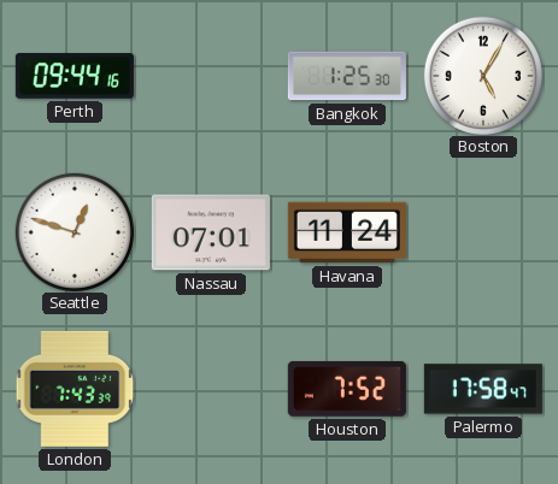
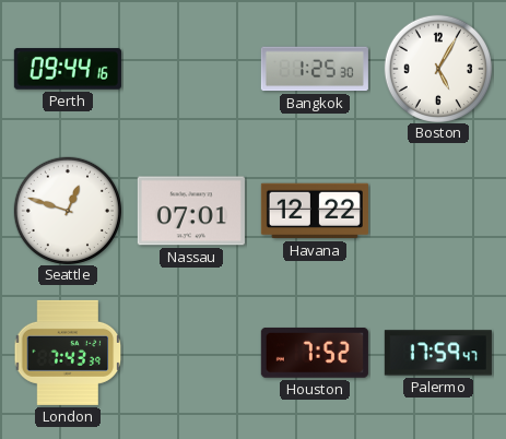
Havana: 11:24 -> 12:22 (315, 211)
Palermo: 17:58 -> 17:59 (438, 353)
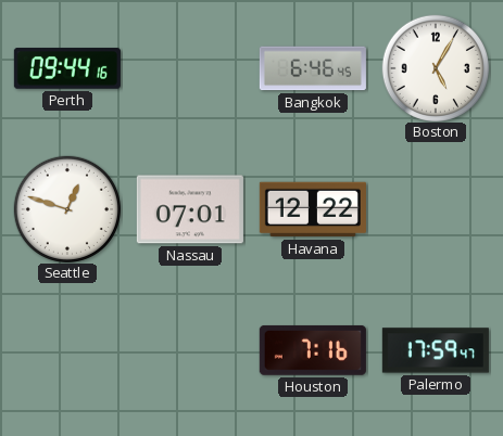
Bangkok: 1:25 -> 6:46 (313, 68)
London: 7:43 -> none (68, 353)
Houston: 7:52 -> 7:16 (313, 350)
